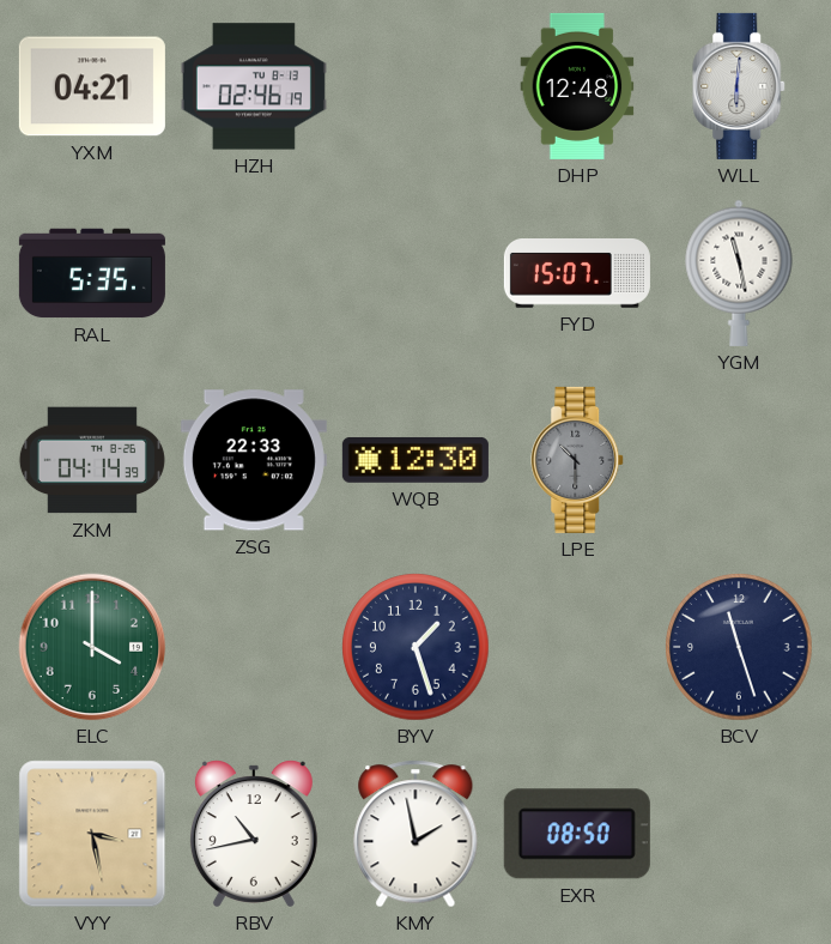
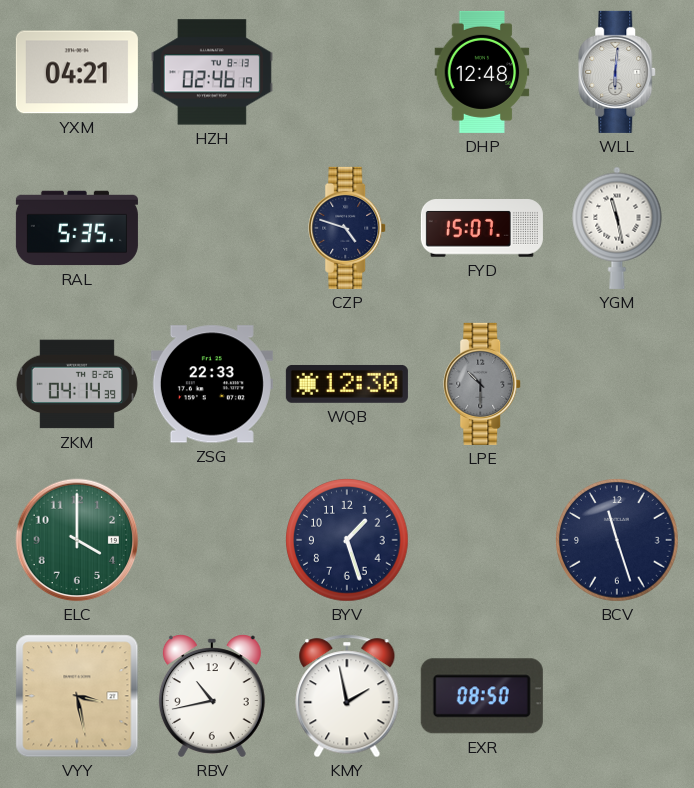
CZP: none -> 4:48 (348, 228)
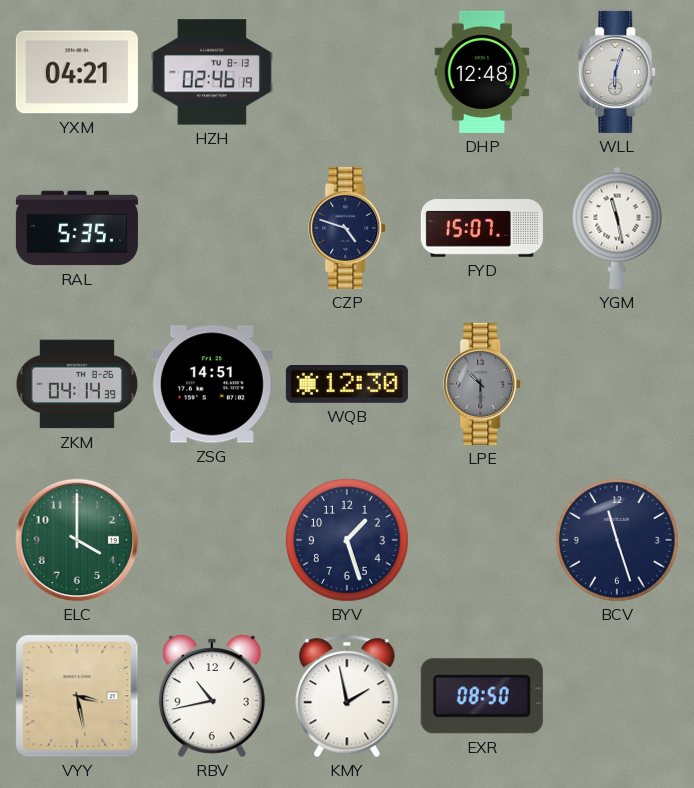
WLL: 6:01 -> 6:03 (618, 72)
ZSG: 22:33 -> 14:51 (212, 384)
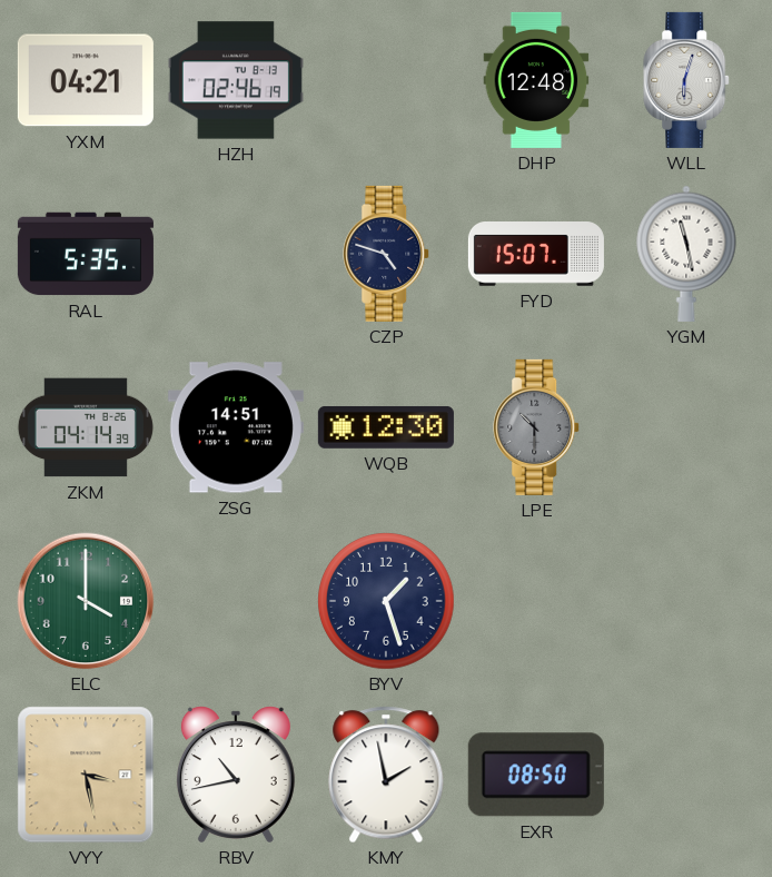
BCV: 11:27 -> none (617, 540)
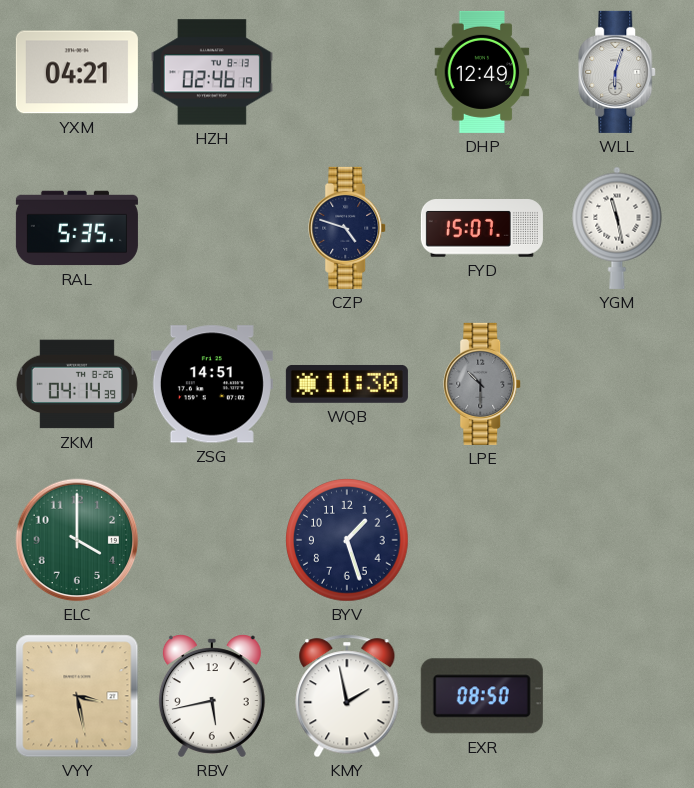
DHP: 12:48 -> 12:49 (482, 72)
WQB: 12:30 -> 11:30 (347, 384)
RBV: 10:43 -> 5:43 (212, 696)
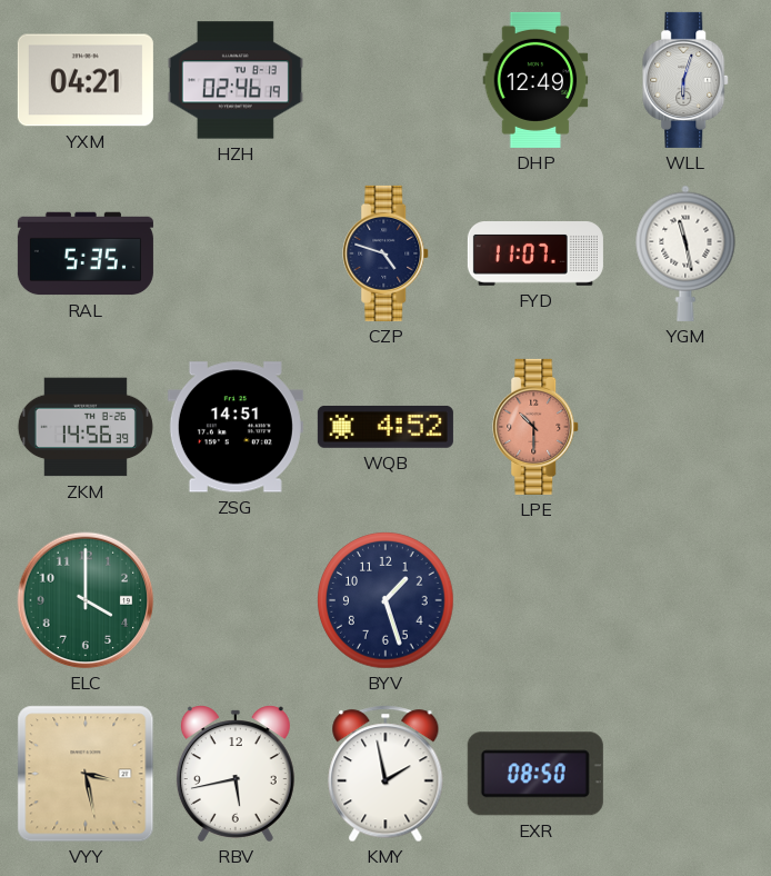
FYD: 15:07 -> 11:07 (535, 255)
ZKM: 04:14 -> 14:56 (86, 427)
WQB: 11:30 -> 4:52 (385, 427)
LPE dial: grey -> salmon (537, 427)
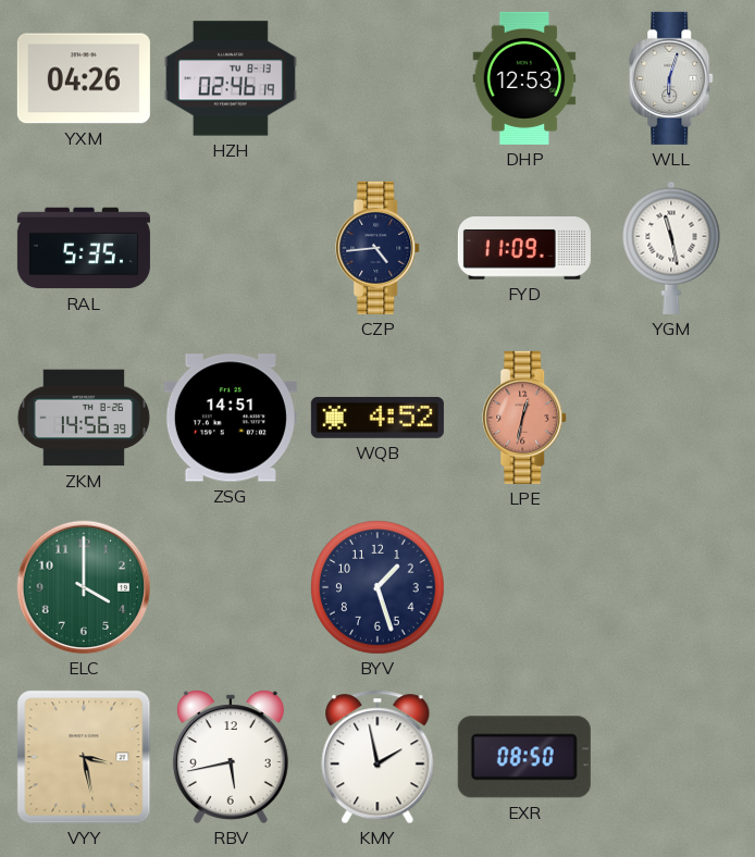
YXM: 04:21 -> 04:26 (84, 78)
DHP: 12:49 -> 12:53 (524, 78)
CZP: 4:48 -> 4:44 (379, 248)
FYD: 11:07 -> 11:09 (524, 249)
LPE: 10:30 -> 12:32 (525, 418)
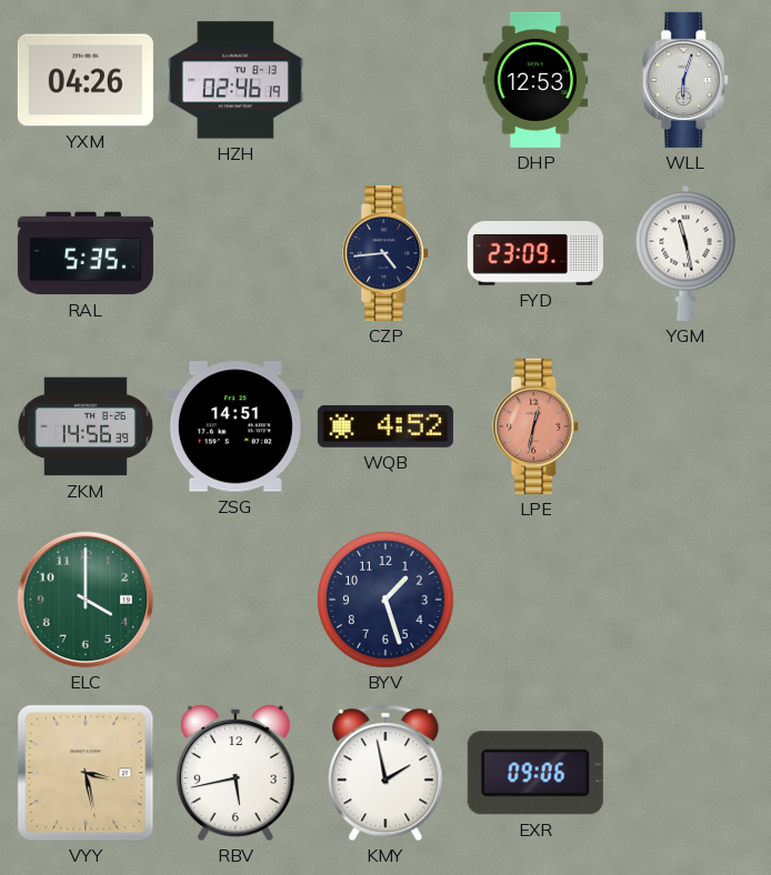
FYD: 11:09 -> 23:09 (535, 254)
EXR: 08:50 -> 09:06 (535, 773)
